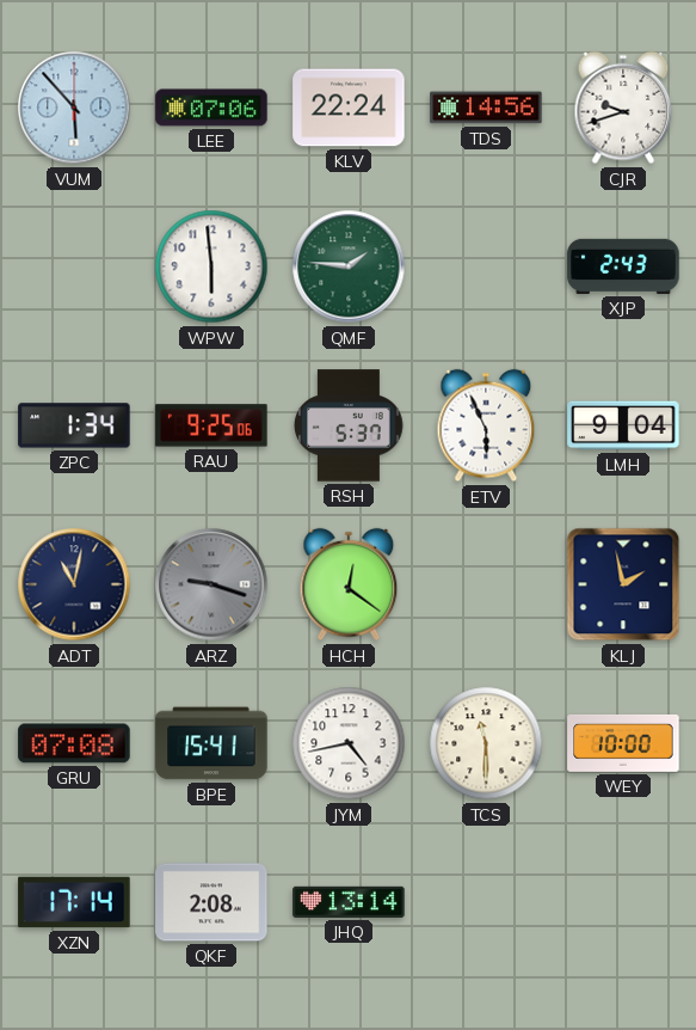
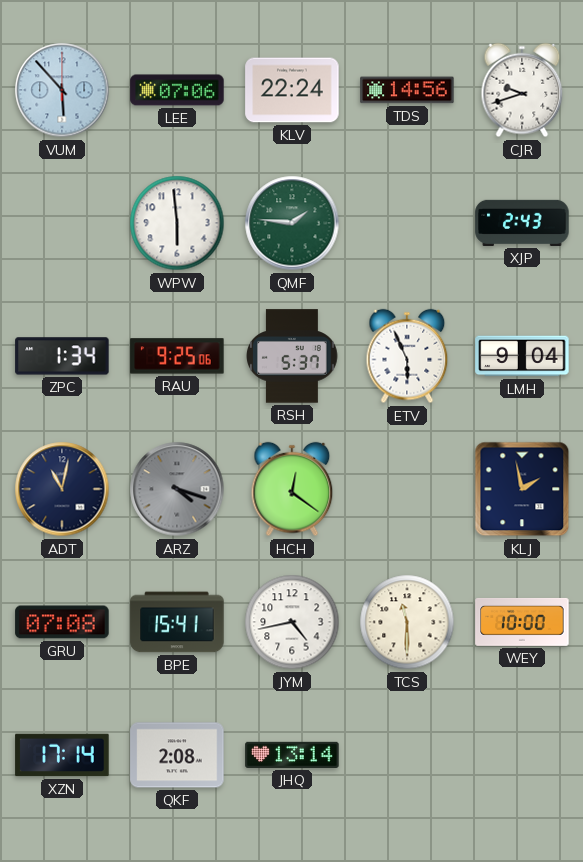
ARZ: 9:18 -> 4:18 (177, 489)
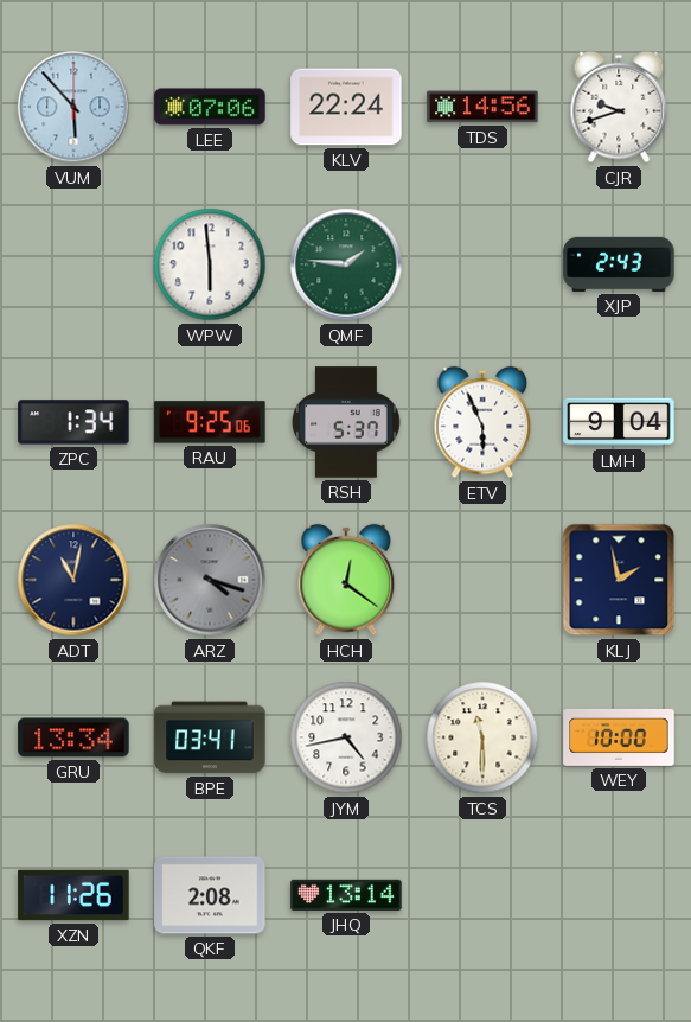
GRU: 07:08 -> 13:34 (73, 737)
BPE: 15:41 -> 03:41 (210, 737)
XZN: 17:14 -> 11:26 (73, 895)
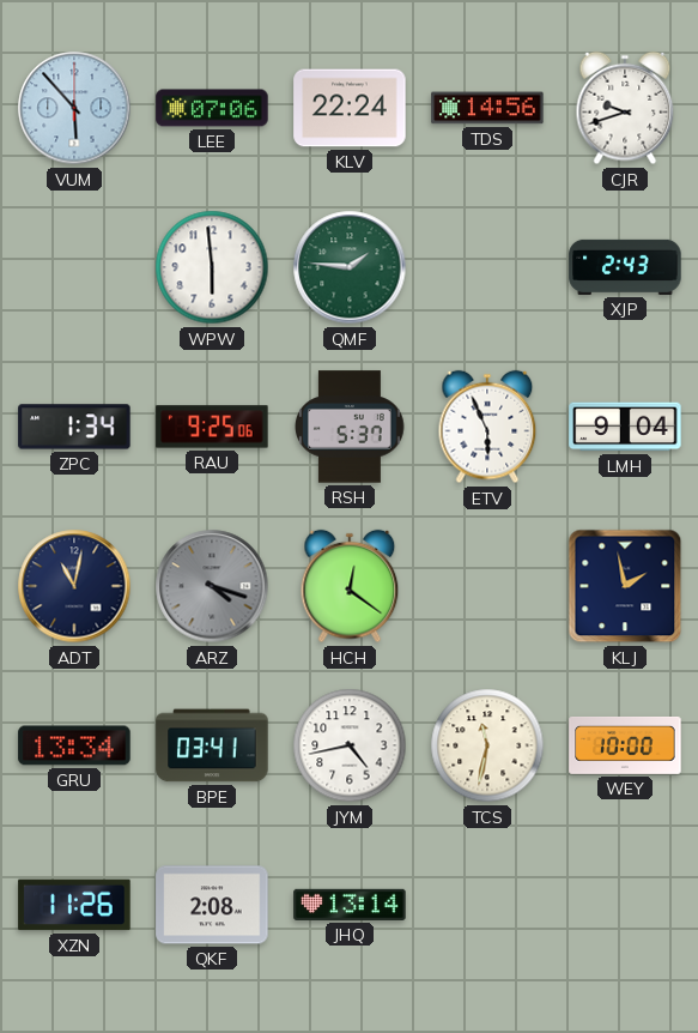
TCS: 11:30 -> 11:32 (487, 745)
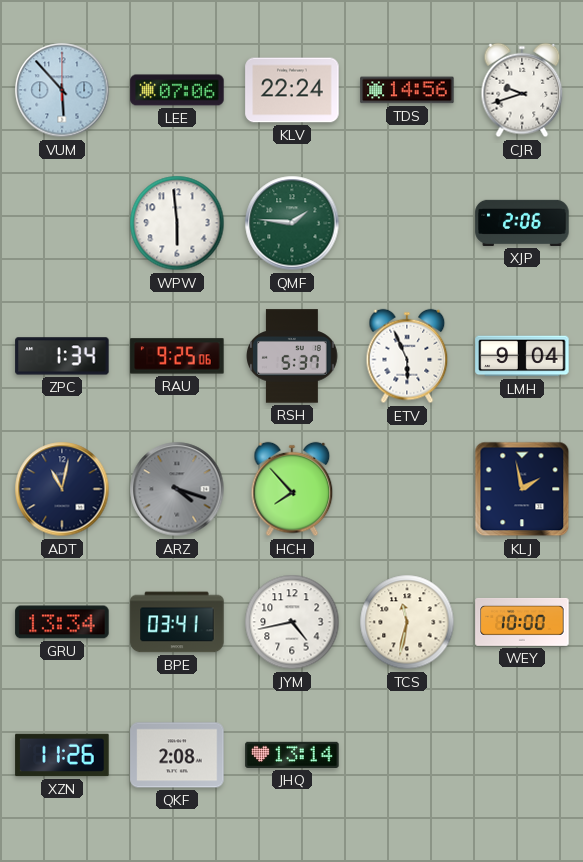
XJP: 2:43 -> 2:06 (522, 223)
HCH: 12:21 -> 7:53 (292, 489)
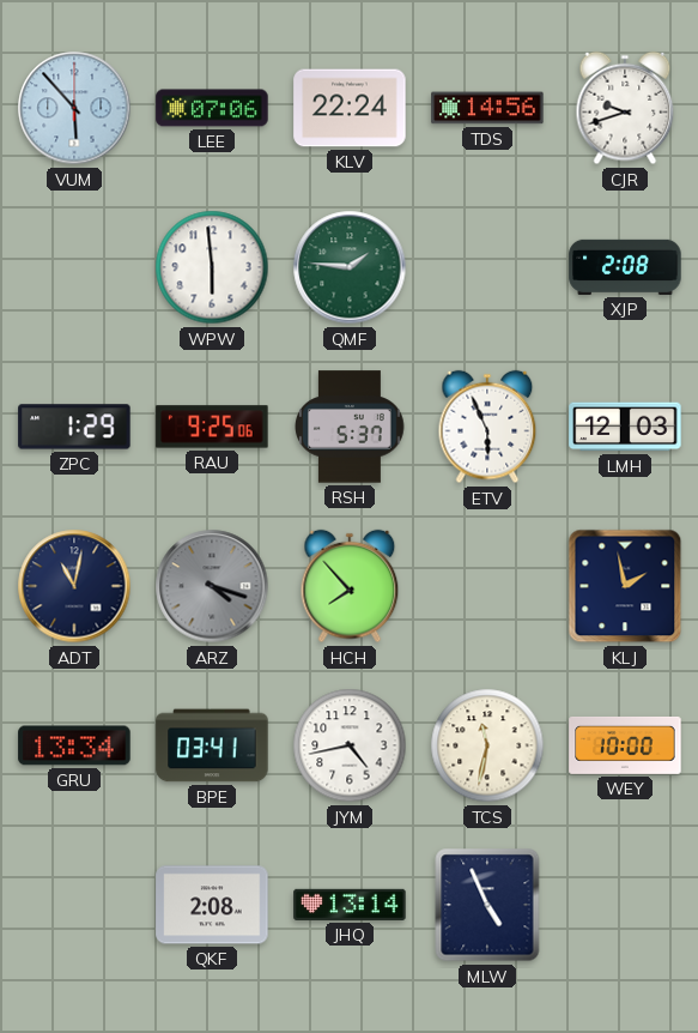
XJP: 2:06 -> 2:08 (625, 267)
ZPC: 1:34 -> 1:29 (74, 427)
LMH: 9:04 -> 12:03 (625, 427)
XZN: 11:26 -> none (62, 755)
MLW: none -> 4:56 (487, 905)
